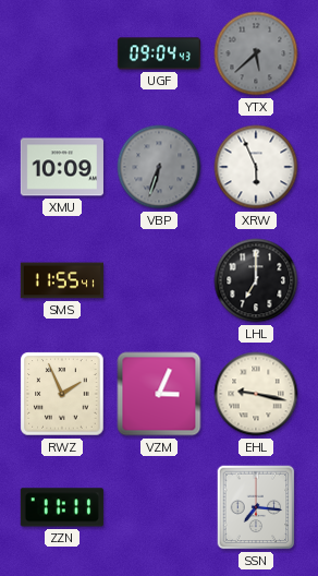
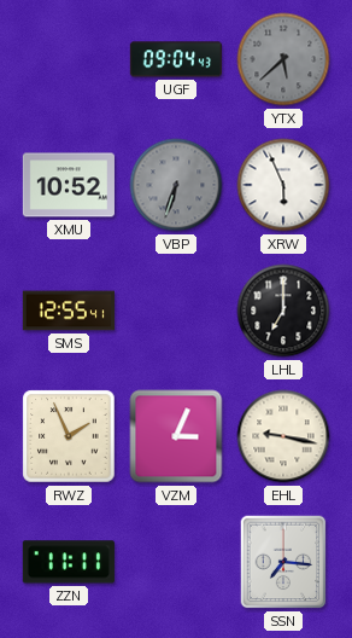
XMU: 10:09 -> 10:52 (69, 185)
SMS: 11:55 -> 12:55 (69, 311)
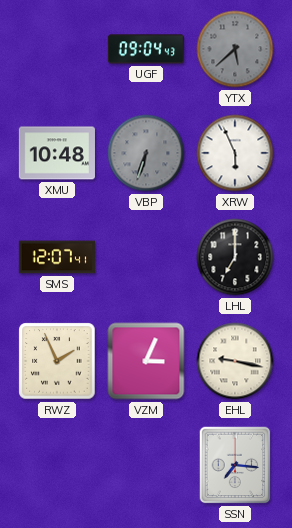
XMU: 10:52 -> 10:48 (57, 153)
SMS: 12:55 -> 12:07 (57, 257)
ZZN: 11:11 -> none (69, 562)
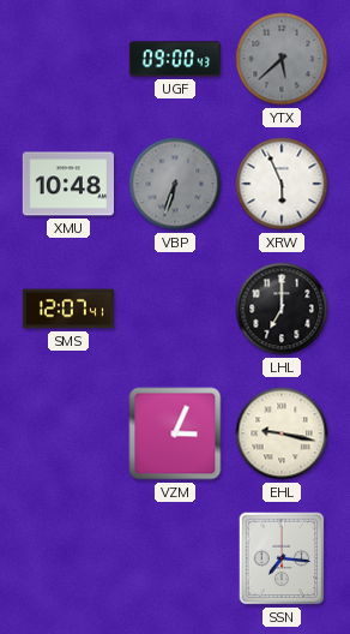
UGF: 09:04 -> 09:00 (175, 59)
RWZ: 1:56 -> none (57, 361)
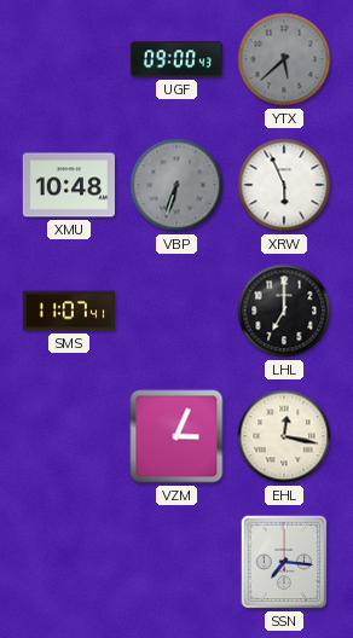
SMS: 12:07 -> 11:07 (69, 311)
EHL: 9:17 -> 12:17 (284, 436)
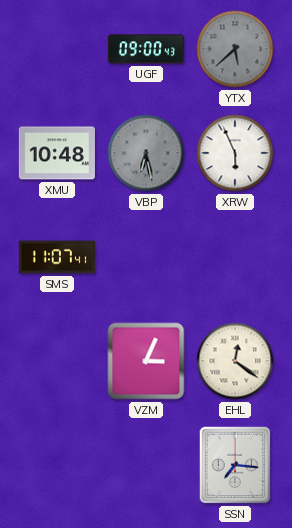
VBP: 6:33 -> 6:28 (146, 153)
LHL: 7:00 -> none (284, 311)
EHL: 12:17 -> 12:21 (235, 361)
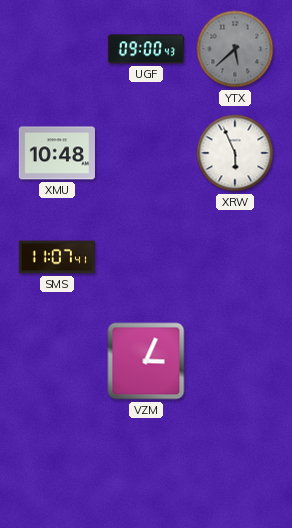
VBP: 6:28 -> none (146, 153)
EHL: 12:21 -> none (235, 361)
SSN: 7:16 -> none (235, 465)
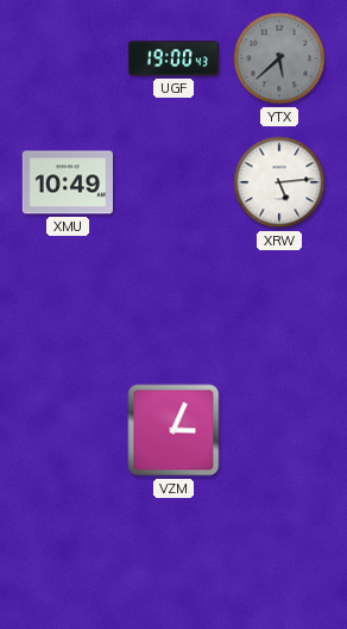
UGF: 09:00 -> 19:00 (173, 58)
XMU: 10:48 -> 10:49 (68, 182)
XRW: 5:56 -> 5:14 (279, 182)
SMS: 11:07 -> none (57, 257)
